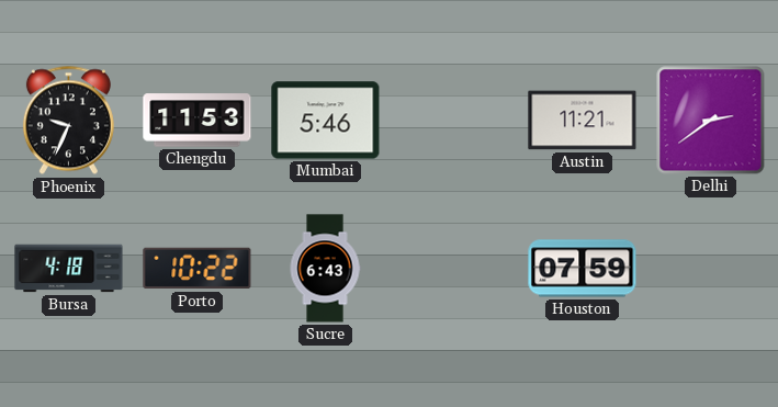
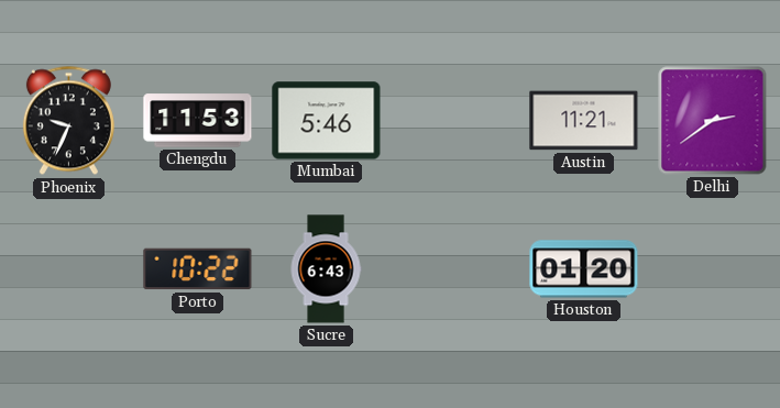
Bursa: 4:18 -> none (69, 269)
Houston: 07:59 -> 01:20 (584, 269)
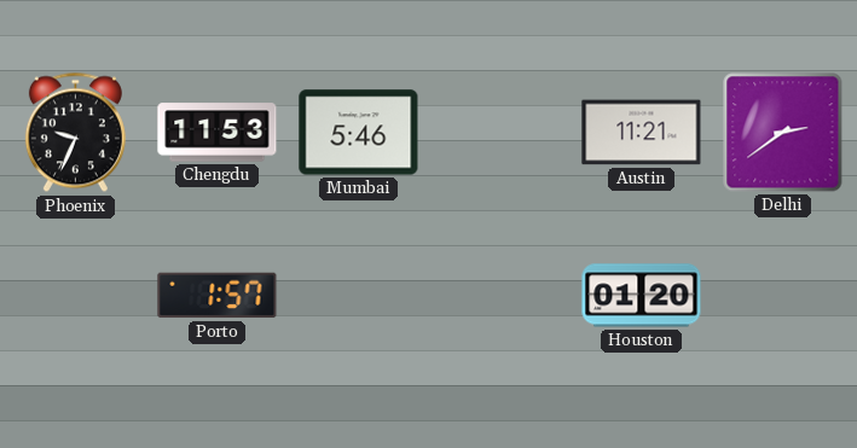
Porto: 10:22 -> 1:57 (218, 296)
Sucre: 6:43 -> none (326, 269)
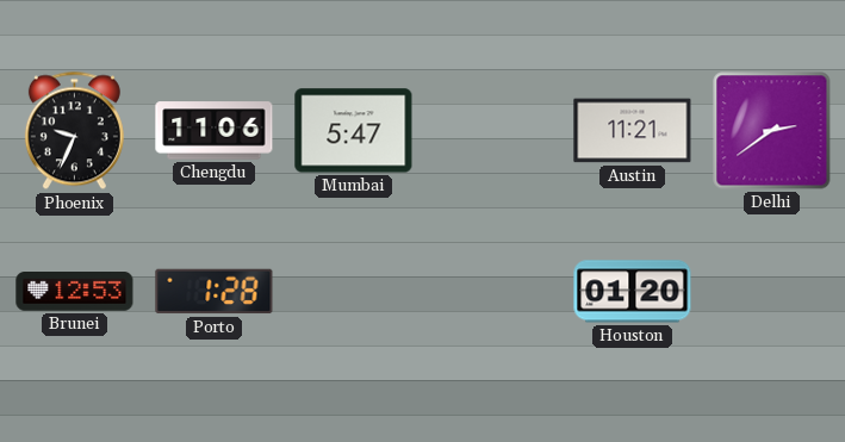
Chengdu: 11:53 -> 11:06 (215, 131)
Mumbai: 5:46 -> 5:47 (354, 131)
Brunei: none -> 12:53 (75, 292)
Porto: 1:57 -> 1:28 (215, 292)
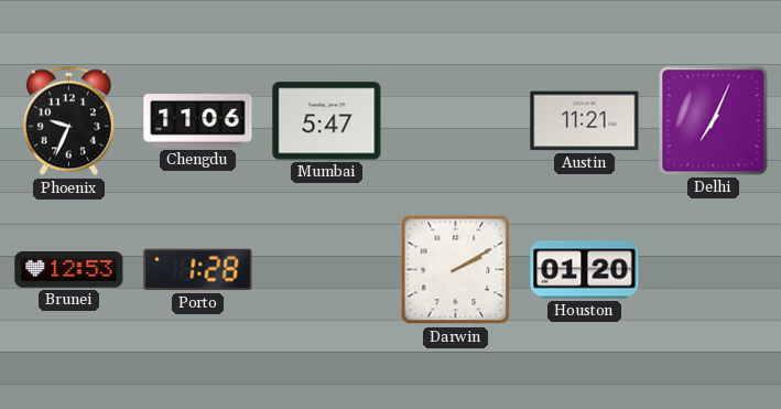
Delhi: 2:39 -> 7:04 (714, 121)
Darwin: none -> 2:10 (456, 270)
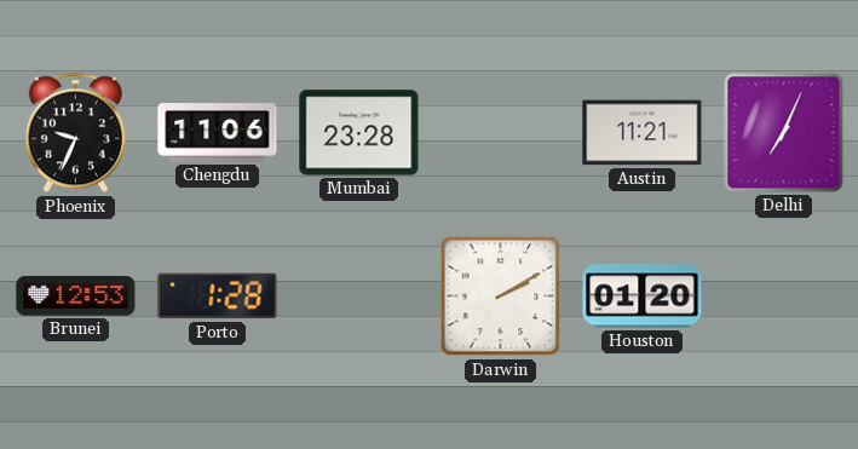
Mumbai: 5:47 -> 23:28 (359, 133)
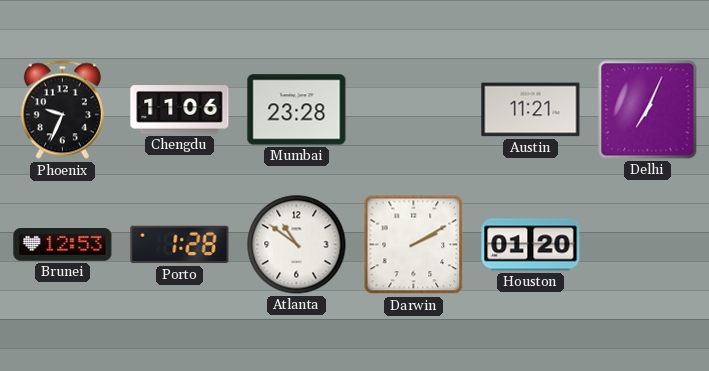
Atlanta: none -> 10:51 (297, 245)
